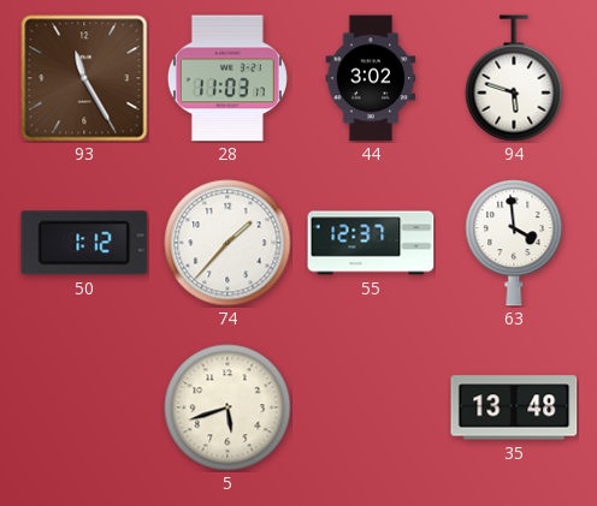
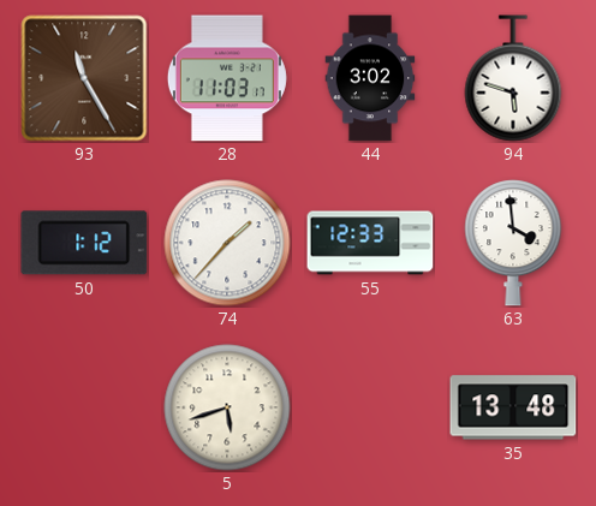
55: 12:37 -> 12:33 (370, 243)
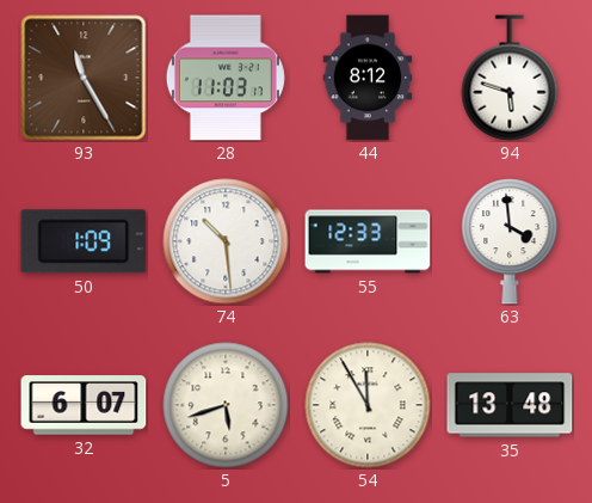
44: 3:02 -> 8:12 (368, 78)
50: 1:12 -> 1:09 (84, 241)
74: 1:37 -> 10:29 (226, 241)
32: none -> 6:07 (84, 405)
54: none -> 11:55 (368, 405)
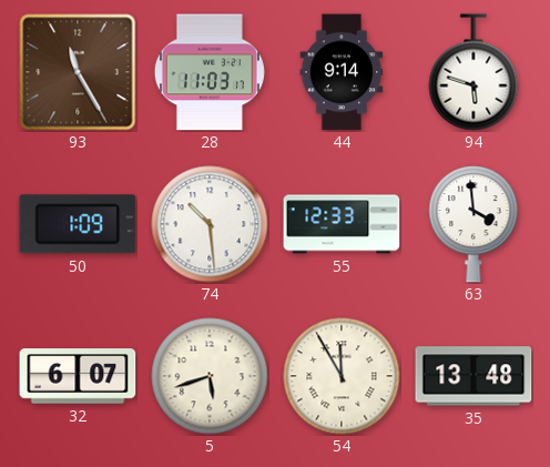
44: 8:12 -> 9:14 (342, 72)
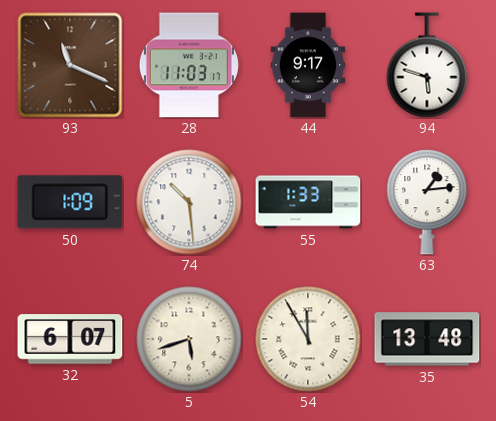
93: 11:25 -> 11:19 (70, 65)
44: 9:14 -> 9:17 (308, 65)
55: 12:33 -> 1:33 (308, 202)
63: 3:59 -> 1:14 (427, 202)
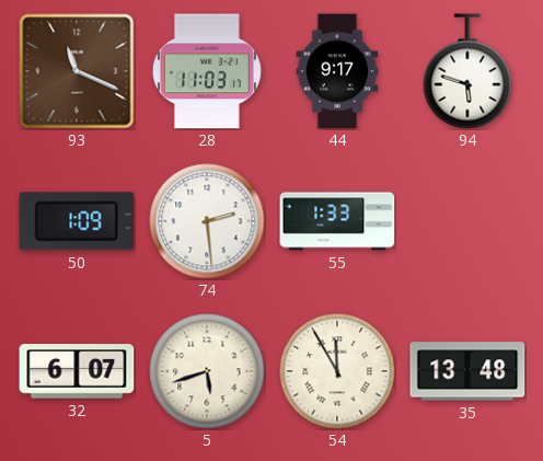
74: 10:29 -> 2:29 (207, 221)
63: 1:14 -> none (427, 202)
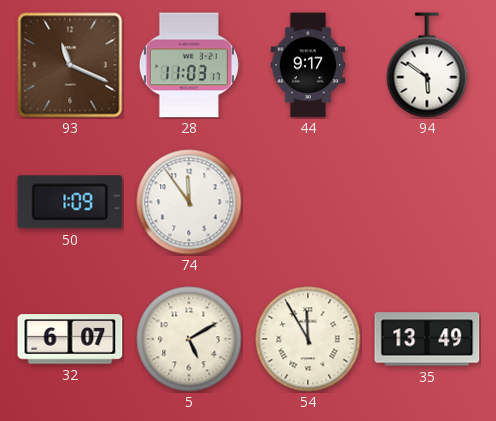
94: 5:48 -> 5:51 (427, 65)
74: 2:29 -> 11:54 (189, 202)
55: 1:33 -> none (337, 221)
5: 5:42 -> 5:10 (189, 339)
35: 13:48 -> 13:49 (427, 339)
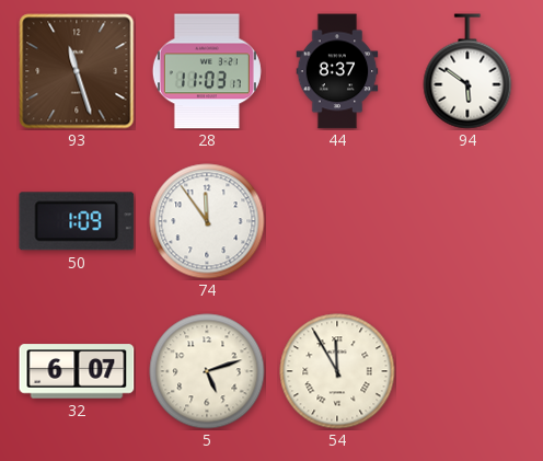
93: 11:19 -> 11:27 (77, 71)
44: 9:17 -> 8:37 (337, 71)
5: 5:10 -> 5:12 (207, 371)
35: 13:49 -> none (427, 339)
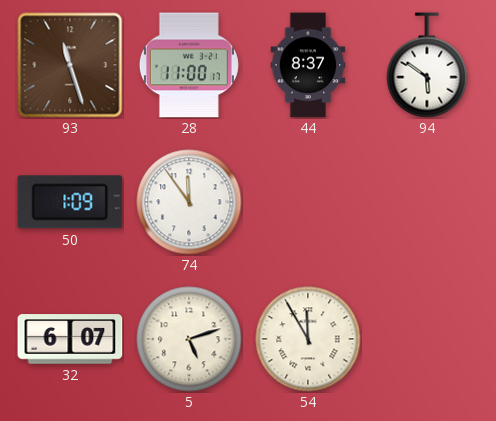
28: 11:03 -> 11:00 (189, 65)
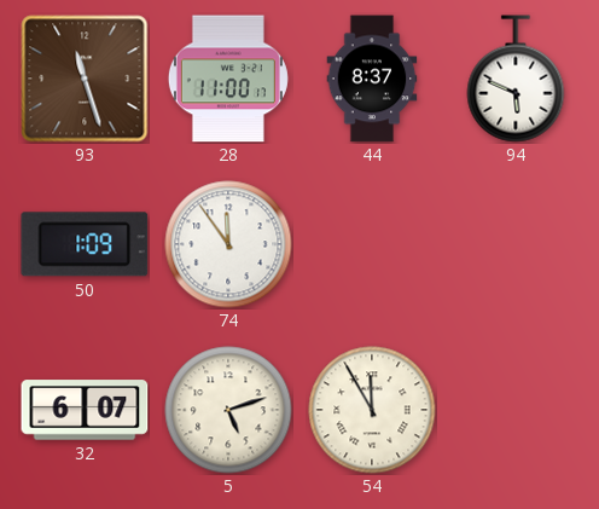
94: 5:51 -> 5:49 (516, 79)
